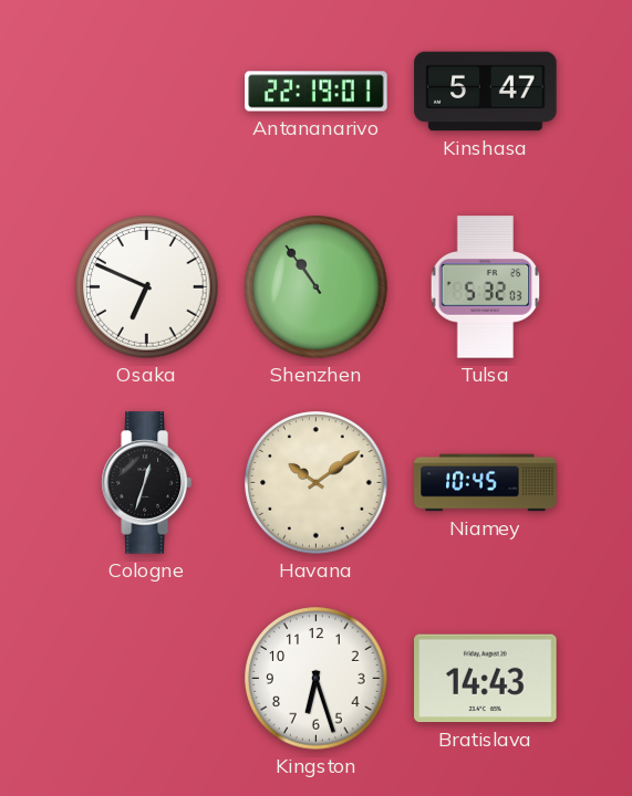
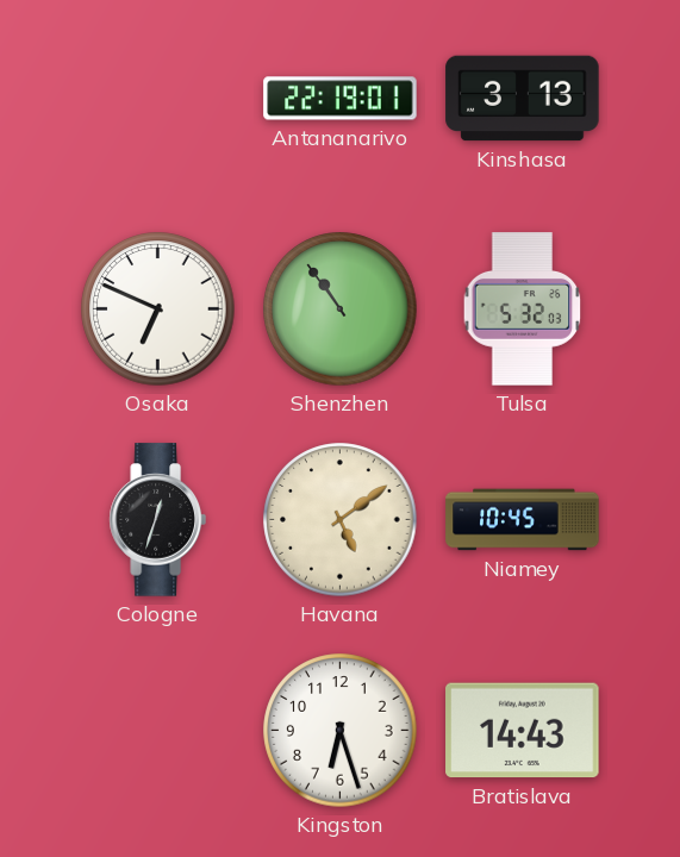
Kinshasa: 5:47 -> 3:13 (523, 99)
Havana: 10:09 -> 5:09 (341, 520)
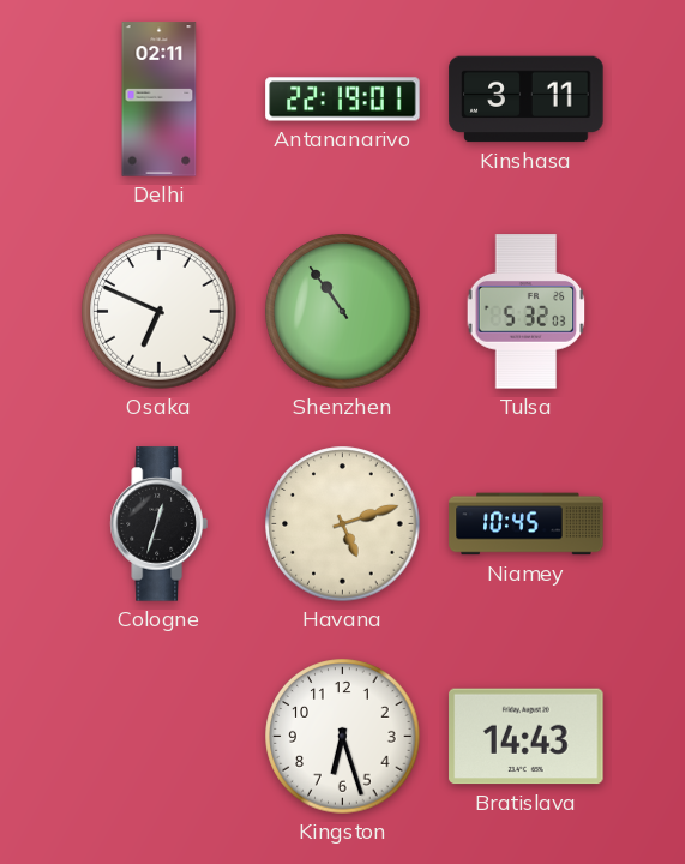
Delhi: none -> 02:11 (160, 100)
Kinshasa: 3:13 -> 3:11 (527, 100)
Havana: 5:09 -> 5:12 (343, 524)
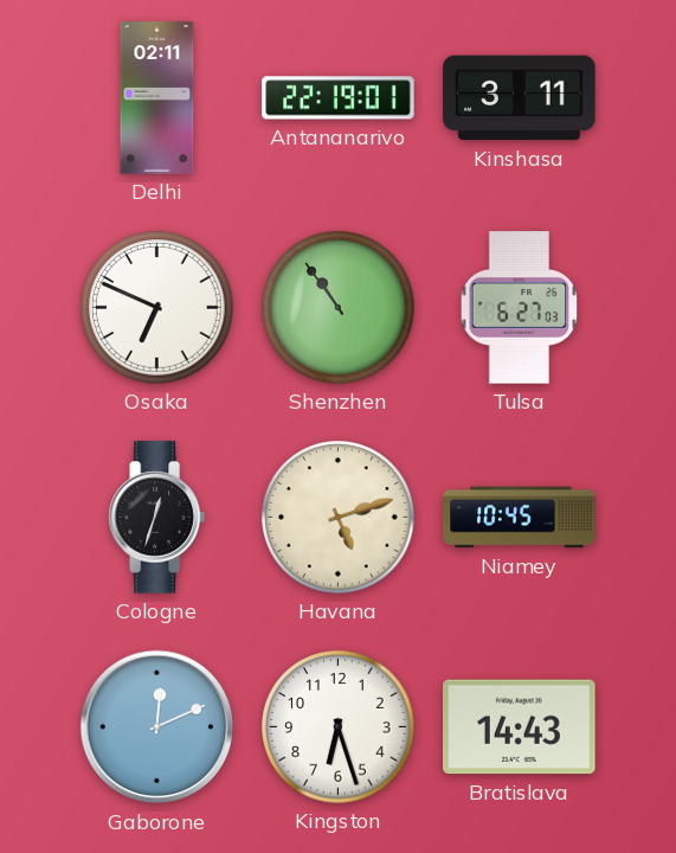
Tulsa: 5:32 -> 6:27 (520, 308)
Gaborone: none -> 12:11 (157, 727)
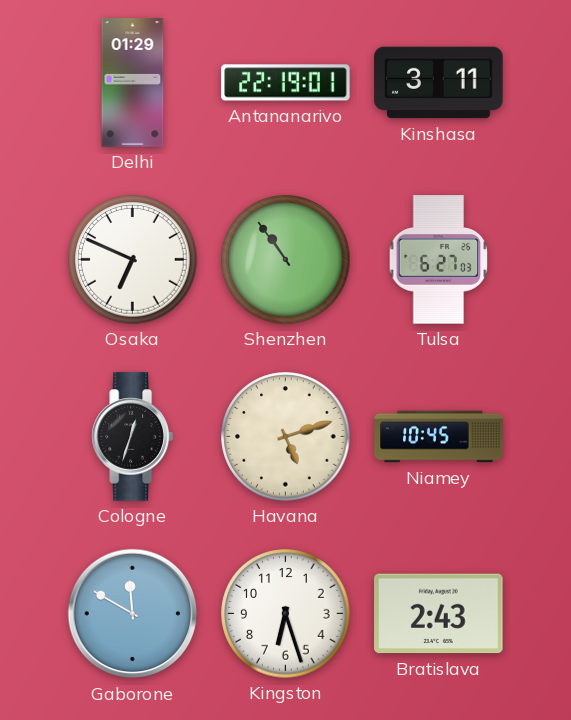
Delhi: 02:11 -> 01:29 (133, 83)
Gaborone: 12:11 -> 11:50 (133, 614)
Bratislava: 14:43 -> 2:43 (439, 614)
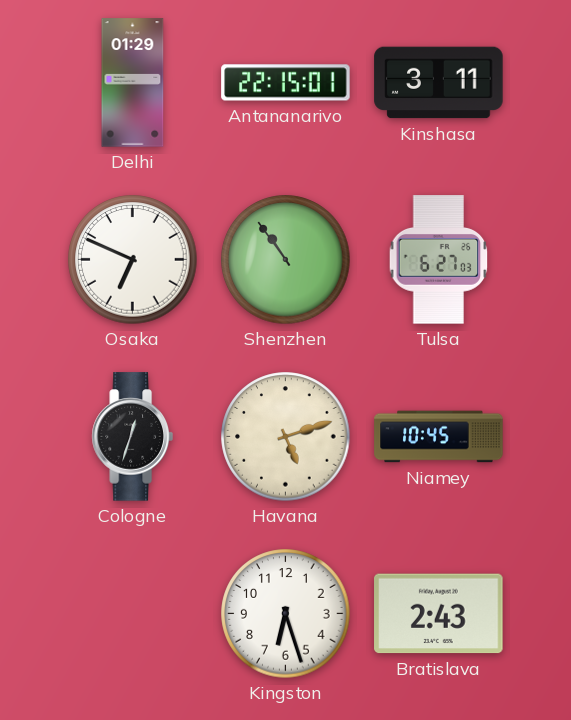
Antananarivo: 22:19 -> 22:15 (286, 83)
Gaborone: 11:50 -> none (133, 614)
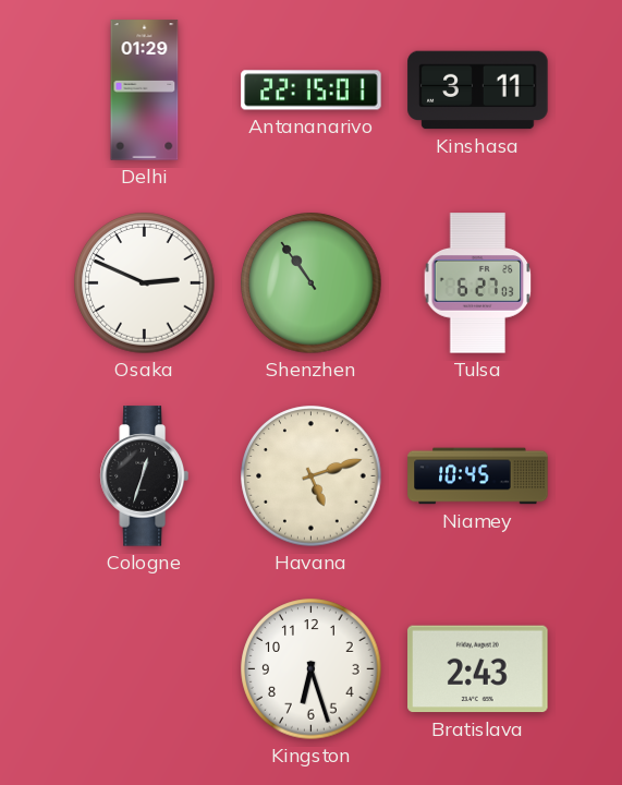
Osaka: 6:49 -> 2:49 (145, 283)
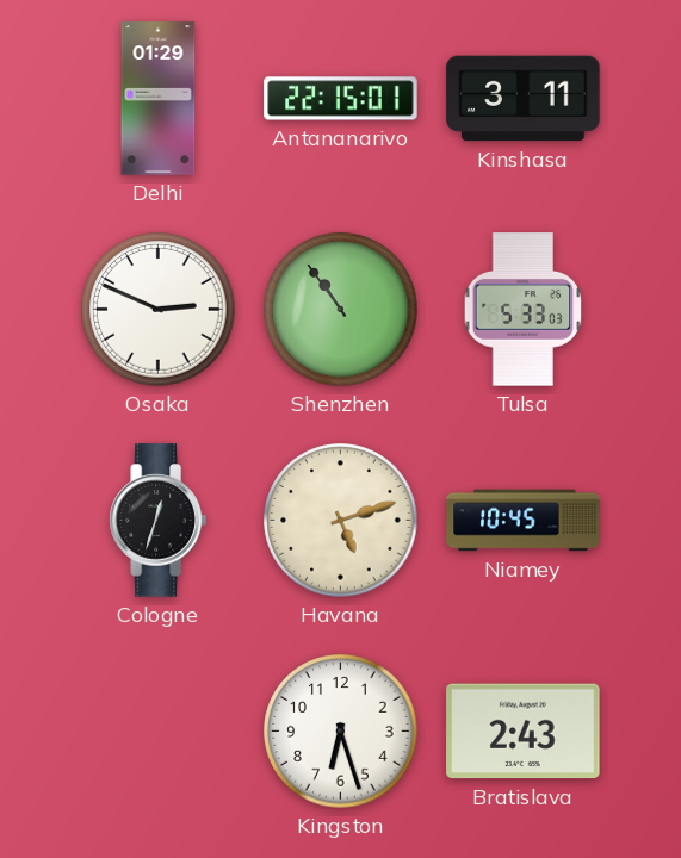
Tulsa: 6:27 -> 5:33 (524, 310)
